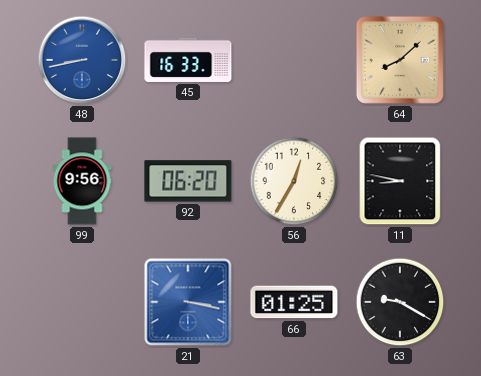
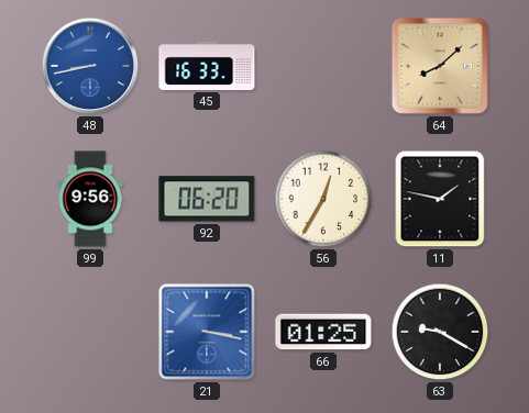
11: 8:47 -> 1:47 (440, 199)
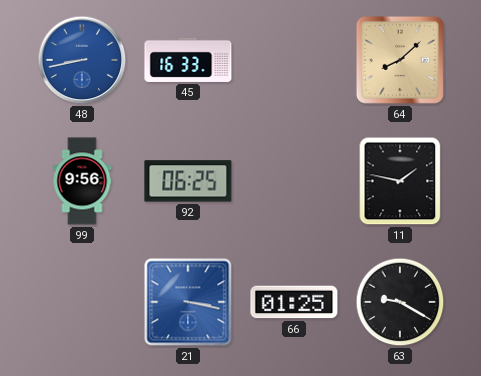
92: 06:20 -> 06:25 (188, 181)
56: 12:35 -> none (323, 199)
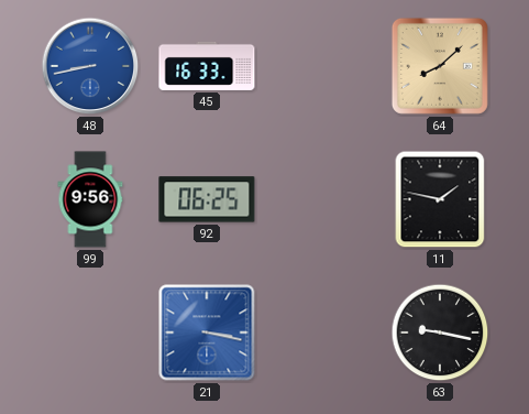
66: 01:25 -> none (294, 302)
63: 9:20 -> 9:17 (440, 333)
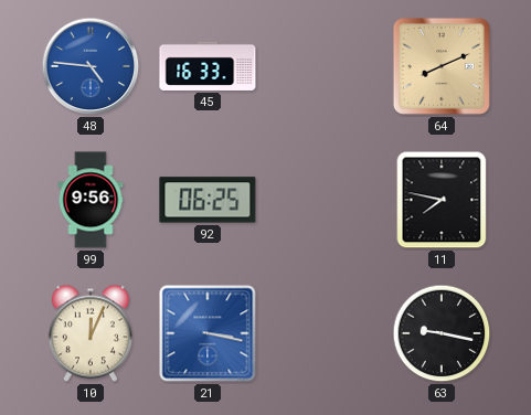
48: 8:43 -> 4:46 (91, 66)
64: 8:08 -> 8:11 (442, 66)
11: 1:47 -> 7:47 (442, 200)
10: none -> 12:04 (91, 333)
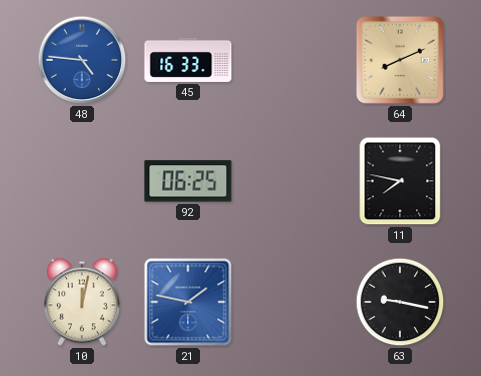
99: 9:56 -> none (91, 200)
10: 12:04 -> 12:02 (82, 302)
21: 3:17 -> 1:47 (188, 302)
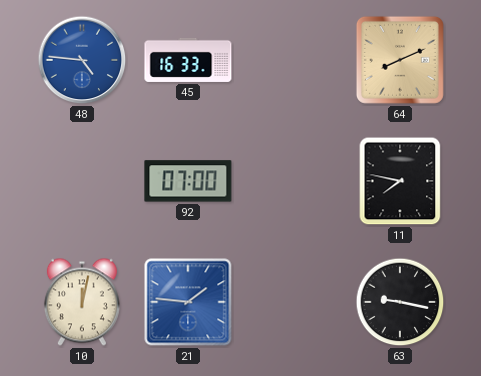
92: 06:25 -> 07:00 (188, 181)
21: 1:47 -> 1:46 (188, 302)
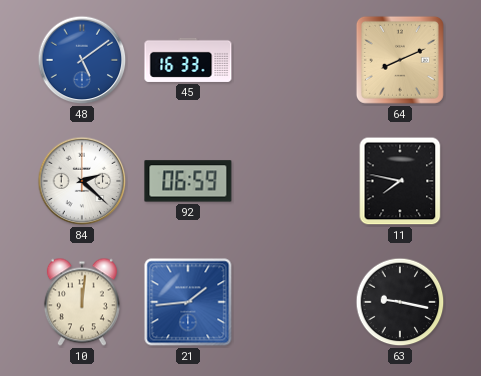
48: 4:46 -> 5:09 (82, 60)
84: none -> 2:22 (82, 181)
92: 07:00 -> 06:59 (188, 181)
10: 12:02 -> 12:01 (82, 302)
21: 1:46 -> 1:44 (188, 302)
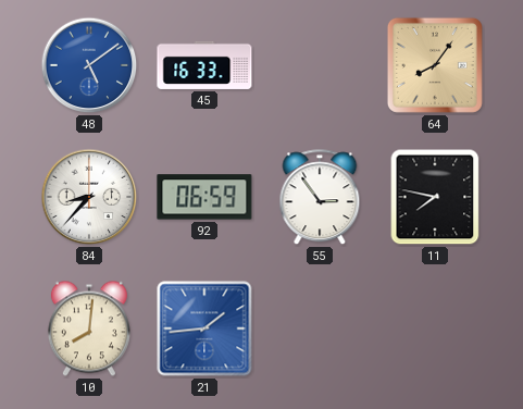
64: 8:11 -> 8:06 (435, 65)
84: 2:22 -> 8:37 (89, 197)
55: none -> 2:54 (320, 198)
10: 12:01 -> 8:01 (89, 329)
63: 9:17 -> none (400, 302)
